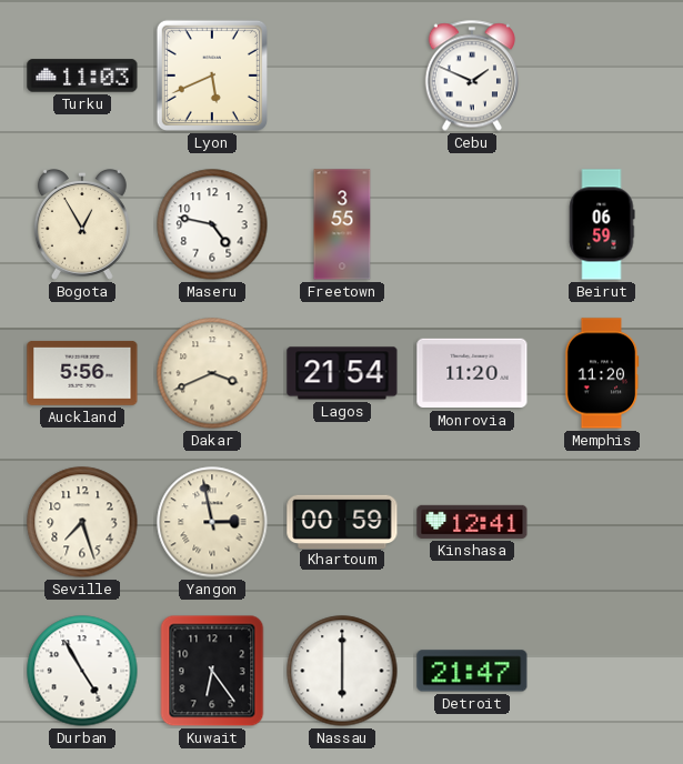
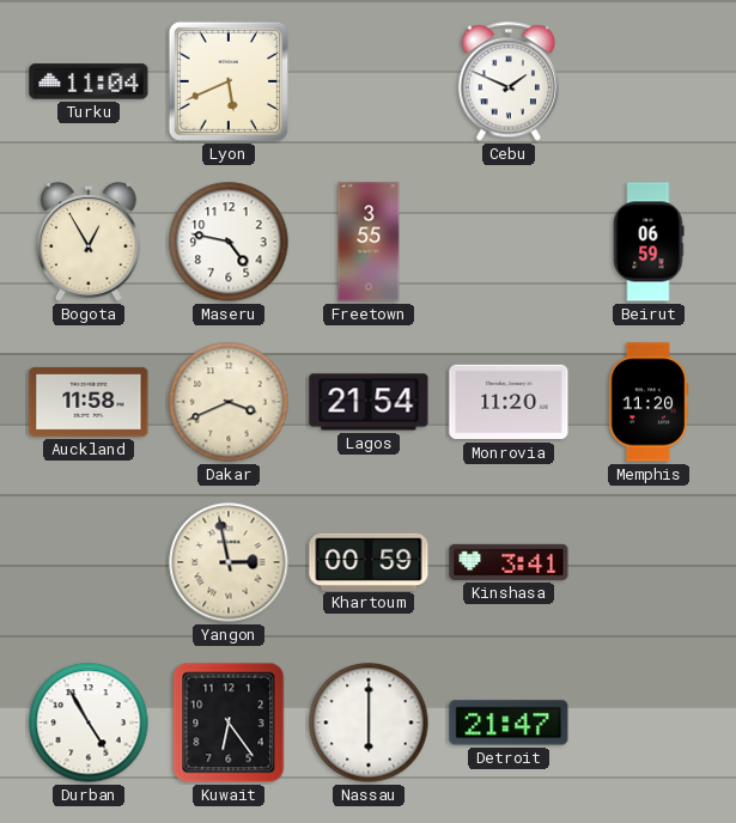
Turku: 11:03 -> 11:04 (89, 81)
Auckland: 5:56 -> 11:58 (89, 402)
Seville: 7:27 -> none (82, 522)
Kinshasa: 12:41 -> 3:41 (509, 562)
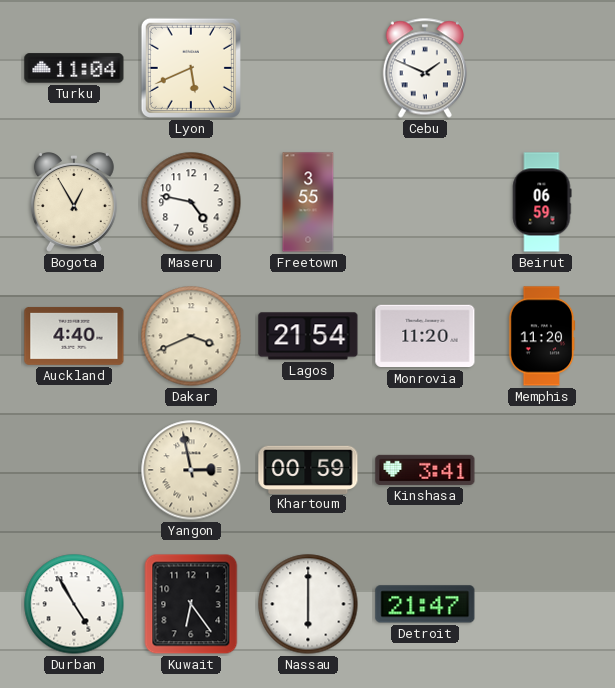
Auckland: 11:58 -> 4:40 (74, 336)
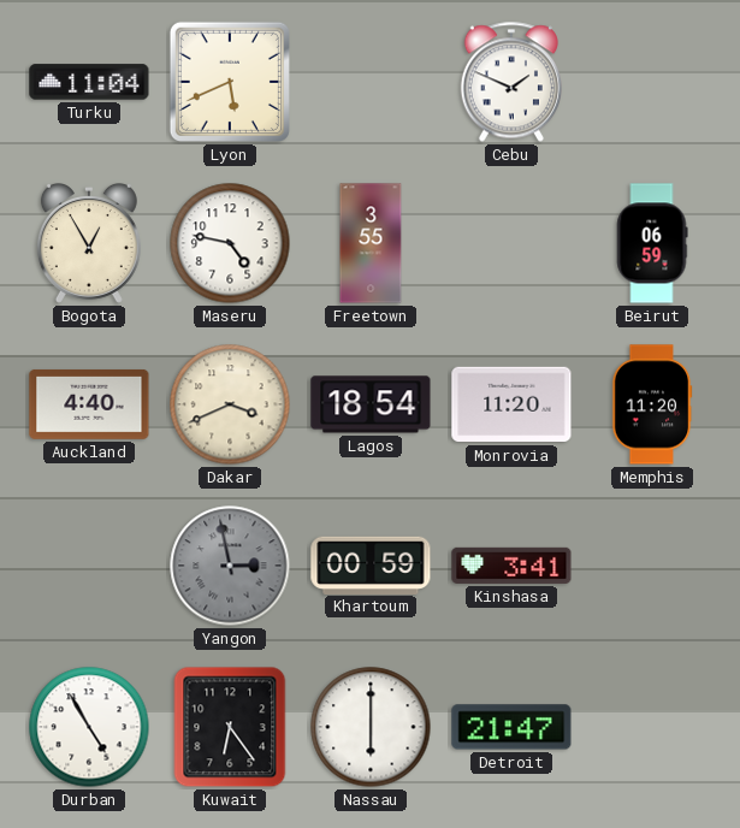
Lagos: 21:54 -> 18:54 (371, 404)
Yangon dial: cream -> grey (230, 566)
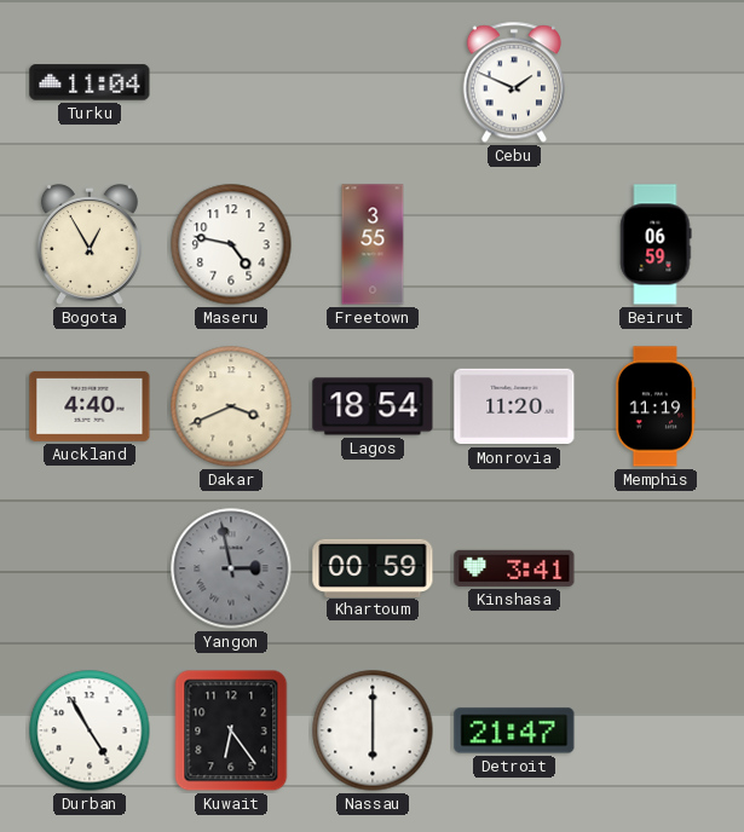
Lyon: 5:41 -> none (230, 82)
Memphis: 11:20 -> 11:19 (656, 406)
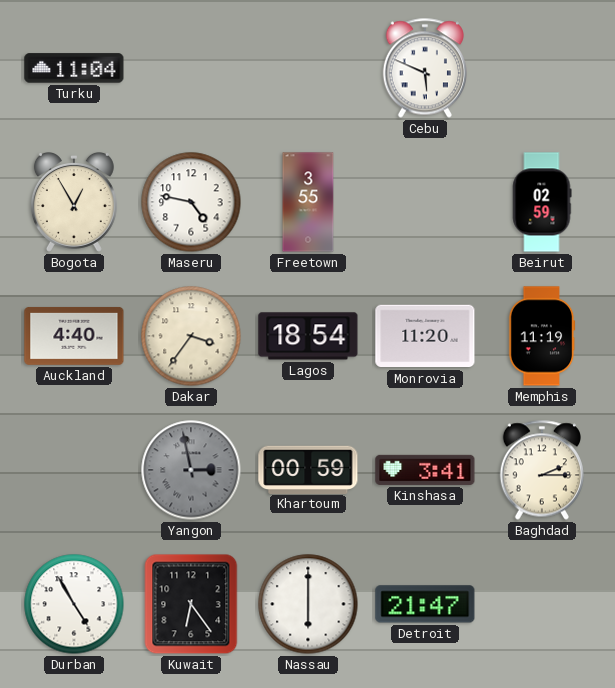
Cebu: 1:49 -> 5:49 (424, 68)
Beirut: 06:59 -> 02:59 (542, 202)
Dakar: 3:41 -> 3:36 (191, 336)
Baghdad: none -> 2:15 (541, 470)
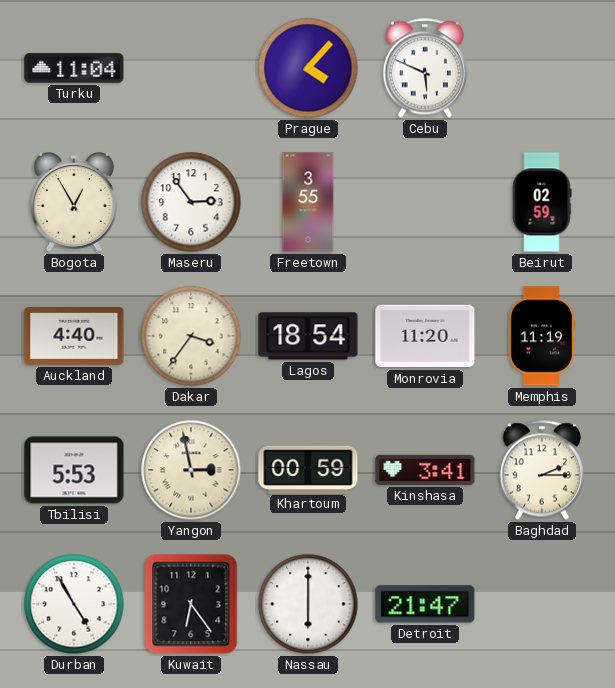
Prague: none -> 4:07 (308, 68)
Maseru: 4:47 -> 2:54 (191, 202)
Tbilisi: none -> 5:53 (74, 470)
Yangon dial: grey -> cream (191, 470)
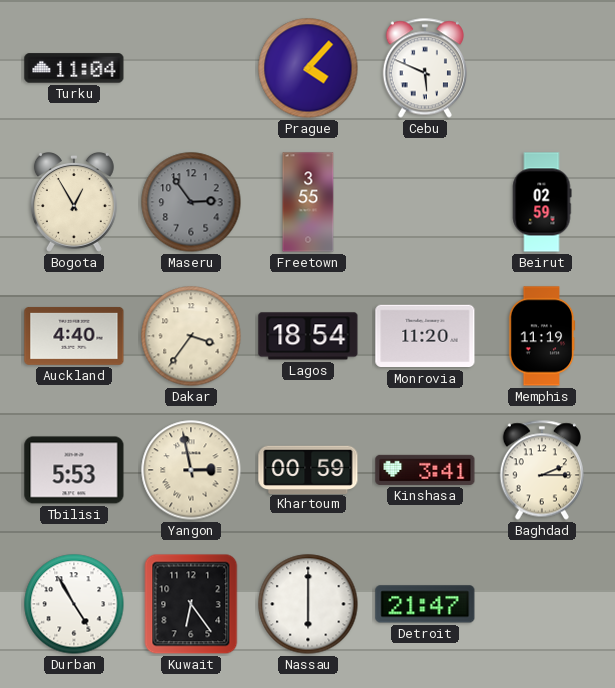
Maseru dial: white -> grey (191, 202)
